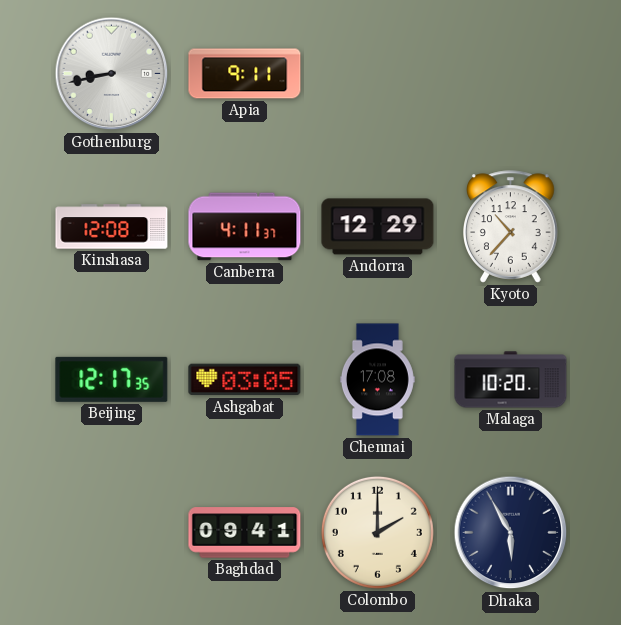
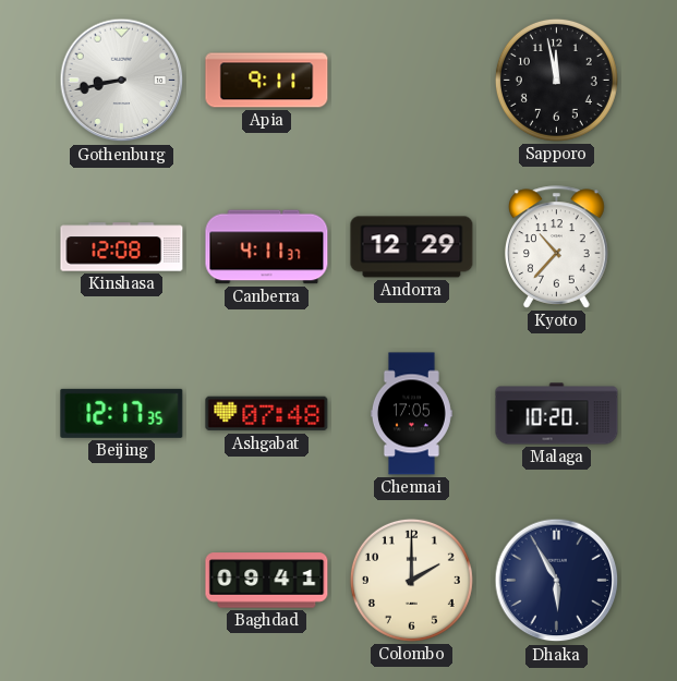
Sapporo: none -> 11:58 (556, 80)
Ashgabat: 03:05 -> 07:48 (267, 414)
Chennai: 17:08 -> 17:05 (411, 414)
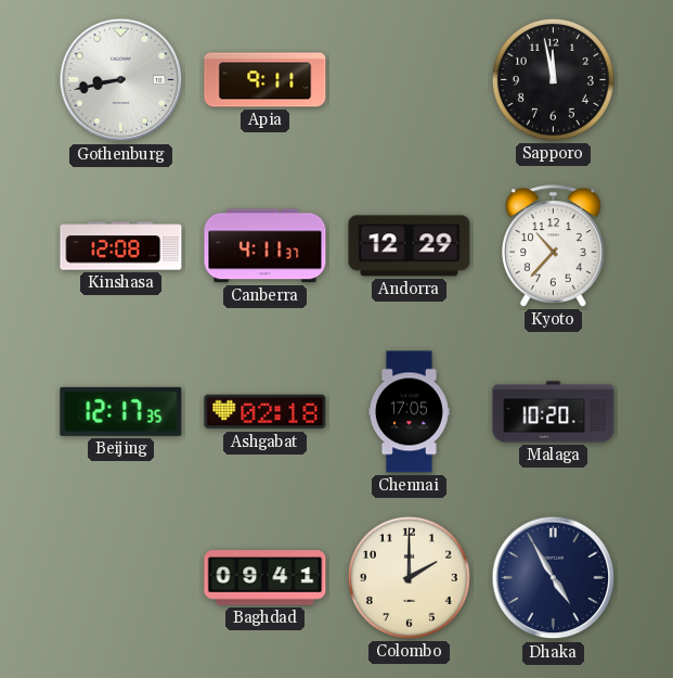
Ashgabat: 07:48 -> 02:18 (266, 412)
Dhaka: 5:55 -> 4:55 (554, 578)
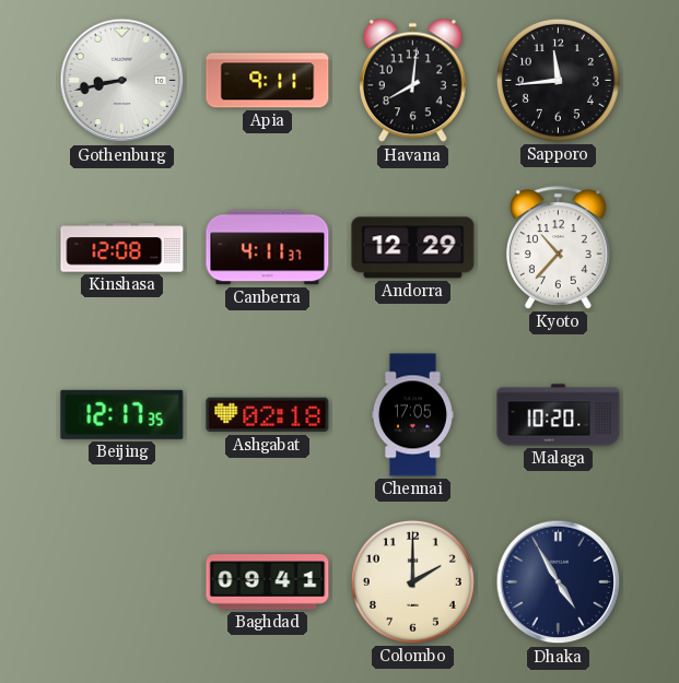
Havana: none -> 8:01 (413, 81)
Sapporo: 11:58 -> 11:44 (558, 80)
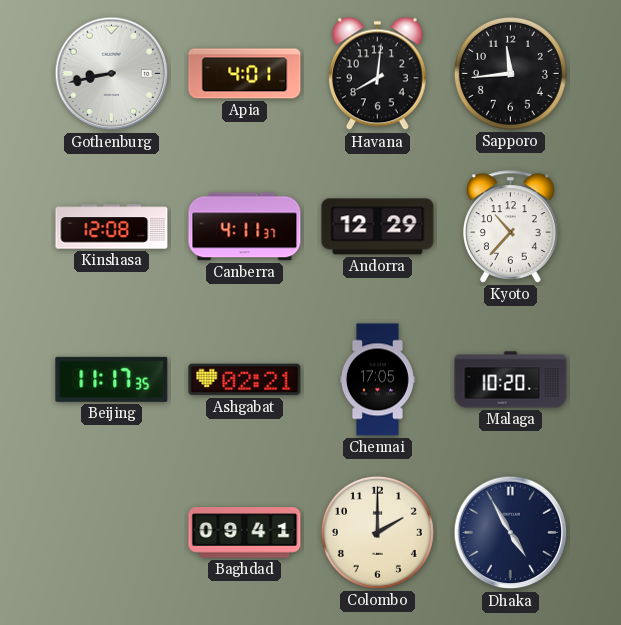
Apia: 9:11 -> 4:01 (245, 74)
Beijing: 12:17 -> 11:17 (112, 379)
Ashgabat: 02:18 -> 02:21 (245, 380)
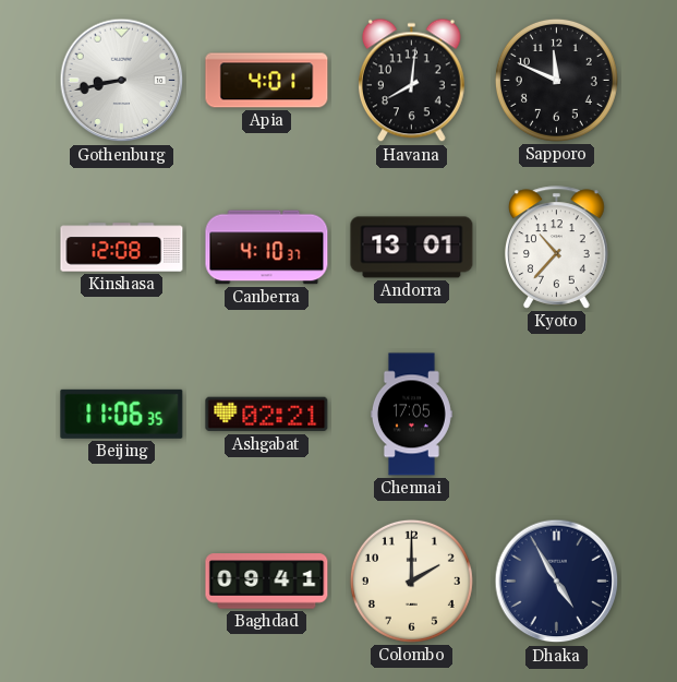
Sapporo: 11:44 -> 11:49 (556, 80)
Canberra: 4:11 -> 4:10 (267, 248)
Andorra: 12:29 -> 13:01 (412, 248)
Beijing: 11:17 -> 11:06 (122, 414)
Malaga: 10:20 -> none (511, 380)
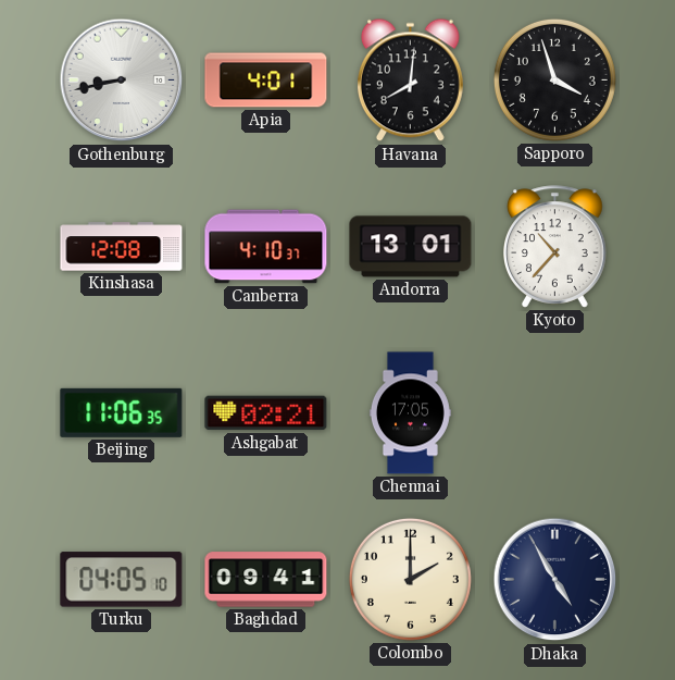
Sapporo: 11:49 -> 3:57 (554, 79)
Turku: none -> 04:05 (122, 580)
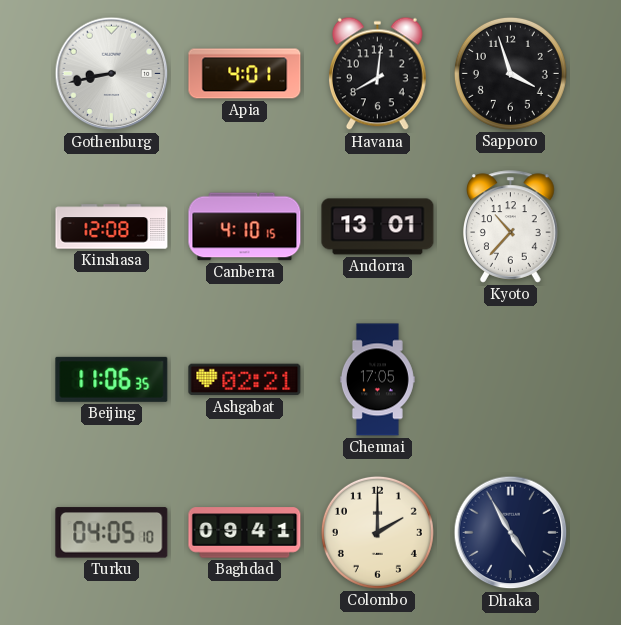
Canberra: 4:10:37 -> 4:10:15 (245, 227)
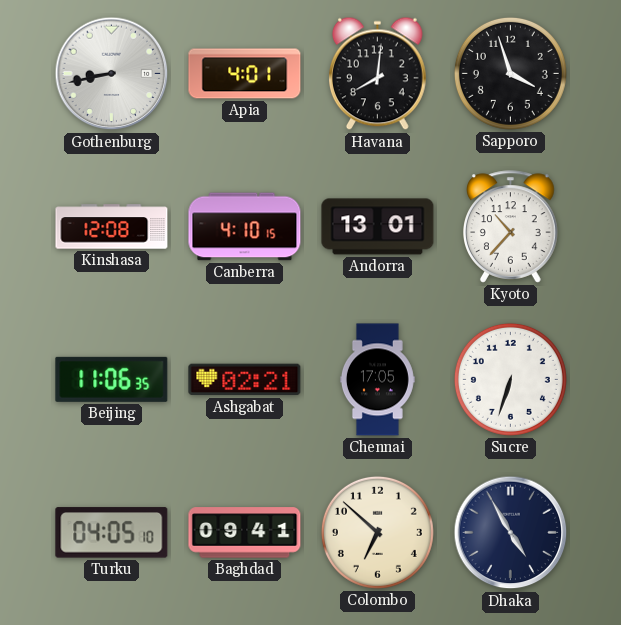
Sucre: none -> 6:33 (510, 379)
Colombo: 2:00 -> 6:52 (377, 532)
